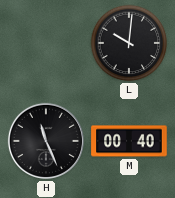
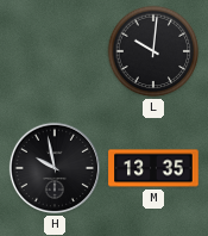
H: 11:26 -> 9:58 (55, 168)
M: 00:40 -> 13:35 (153, 168)
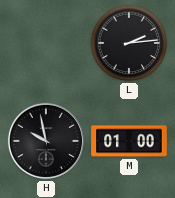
L: 10:01 -> 2:14 (129, 43)
M: 13:35 -> 01:00 (129, 141)
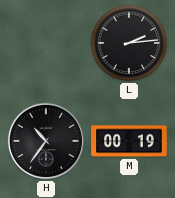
H: 9:58 -> 10:36 (46, 141)
M: 01:00 -> 00:19 (129, 141)
